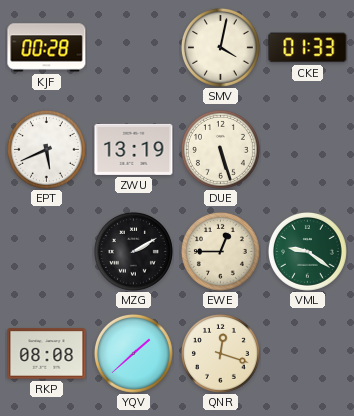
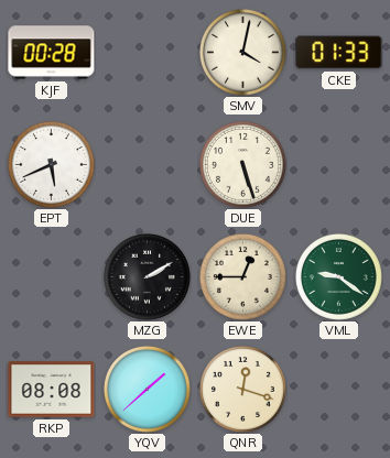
ZWU: 13:19 -> none (134, 149)
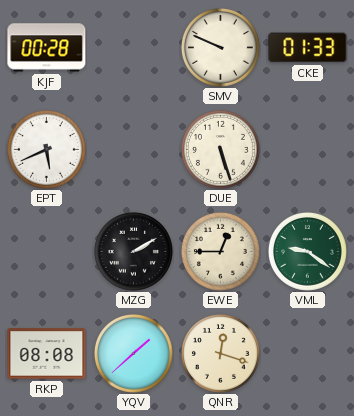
SMV: 4:02 -> 9:49 (220, 47)
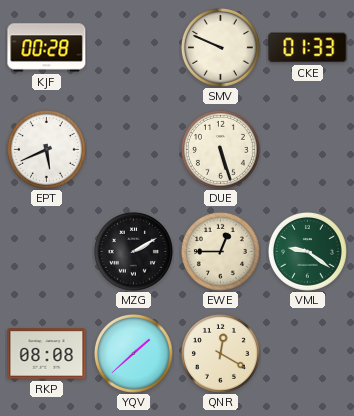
QNR: 12:18 -> 12:20 (220, 353)
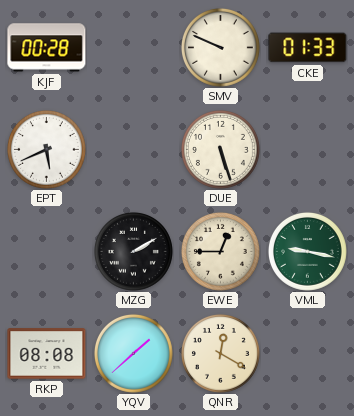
VML: 9:21 -> 9:17 (307, 251)
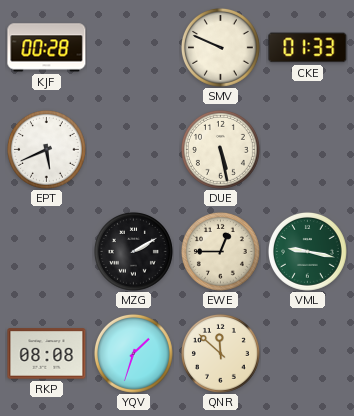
DUE: 5:27 -> 5:28 (220, 149)
YQV: 1:38 -> 1:33 (133, 353)
QNR: 12:20 -> 11:52 (220, 353)
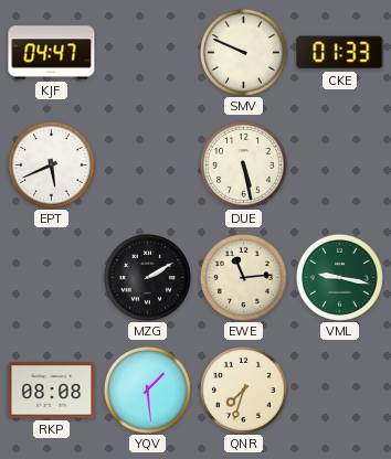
KJF: 00:28 -> 04:47 (52, 53)
EWE: 12:45 -> 11:14 (243, 277)
YQV: 1:33 -> 1:29 (147, 389)
QNR: 11:52 -> 7:33 (243, 389)
